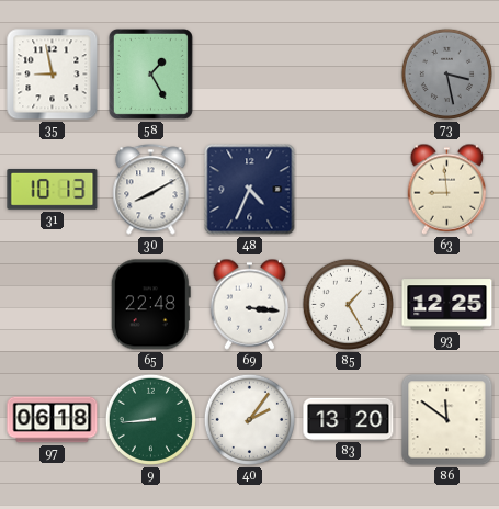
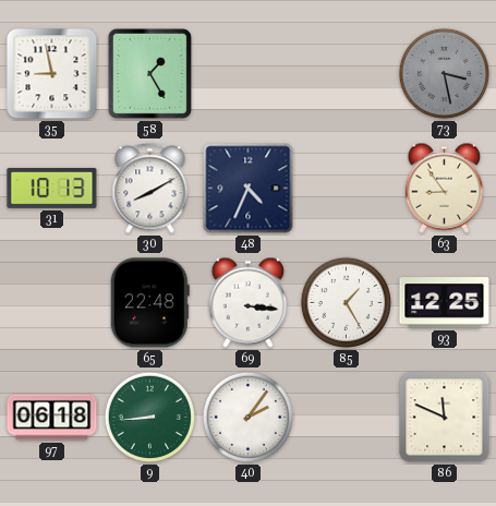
63: 8:59 -> 8:54 (445, 188)
83: 13:20 -> none (349, 419)
86: 11:51 -> 11:49 (445, 418)
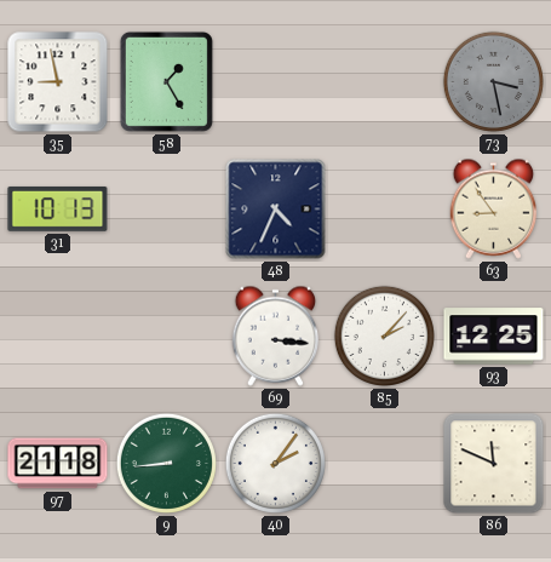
30: 8:10 -> none (150, 189)
65: 22:48 -> none (149, 303)
85: 1:25 -> 2:07 (384, 336)
97: 06:18 -> 21:18 (58, 464)
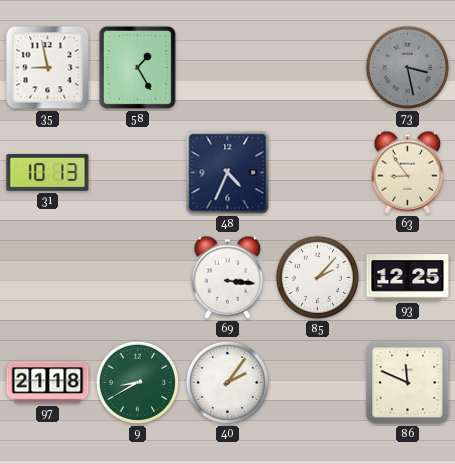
9: 8:44 -> 8:40 (137, 382)
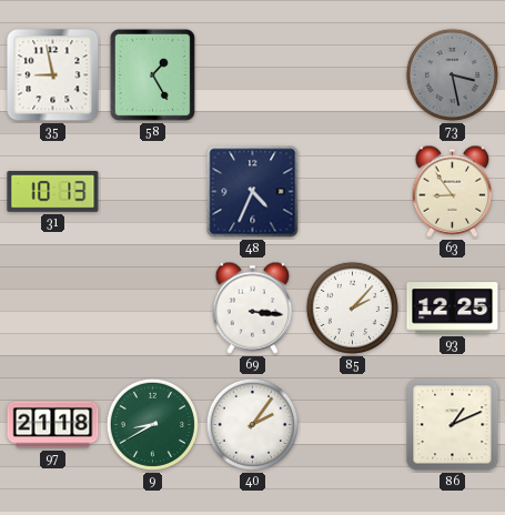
86: 11:49 -> 1:11 (453, 425)
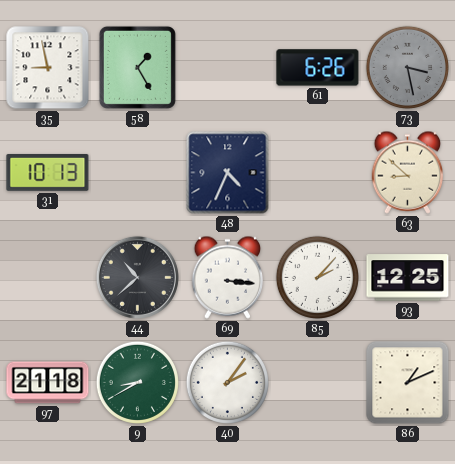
61: none -> 6:26 (318, 68)
63: 8:54 -> 8:52 (408, 172)
44: none -> 10:38 (137, 277)
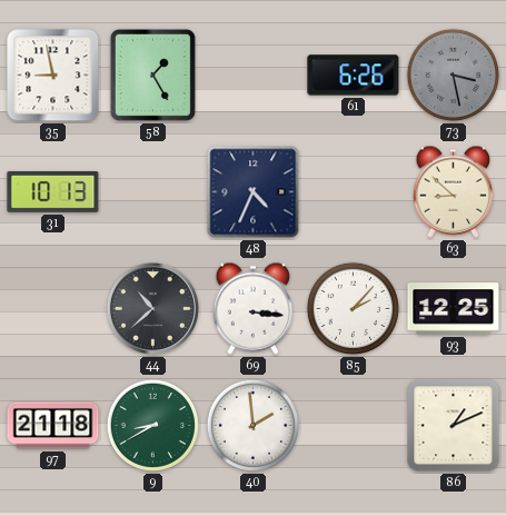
40: 2:06 -> 1:59 (252, 425)
